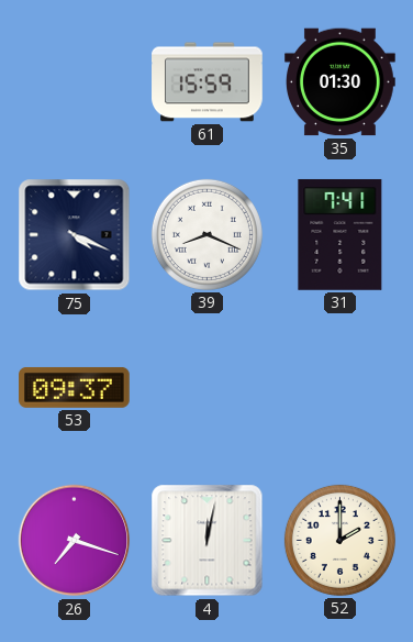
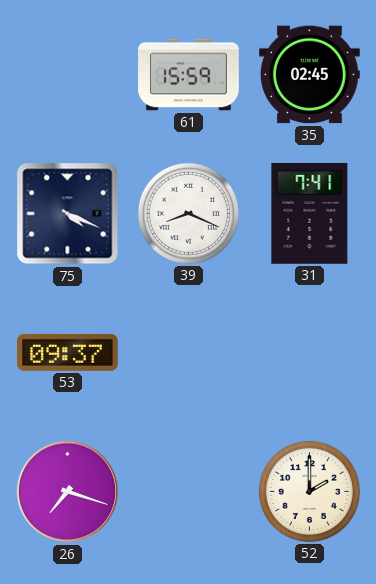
35: 01:30 -> 02:45 (310, 75)
4: 12:02 -> none (208, 541)
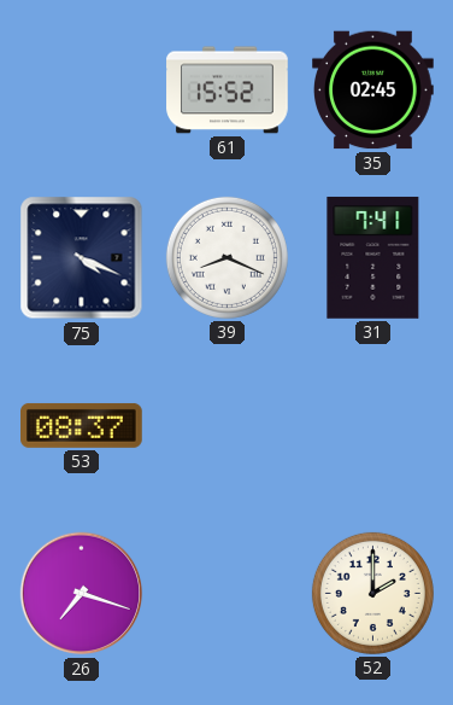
61: 15:59 -> 15:52 (228, 91)
53: 09:37 -> 08:37 (82, 425)
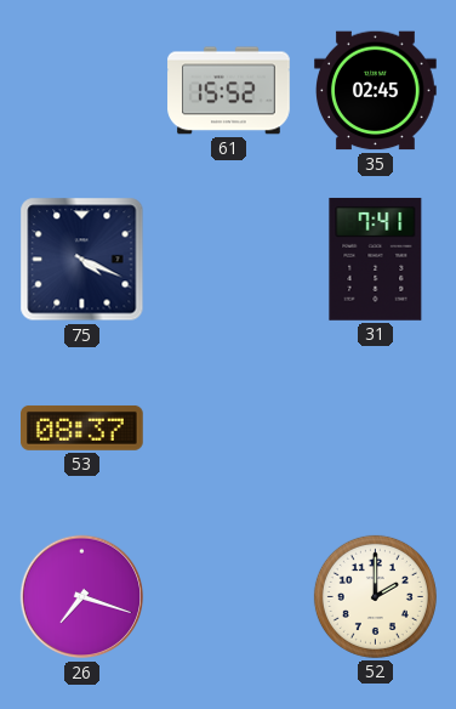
39: 8:19 -> none (226, 257)
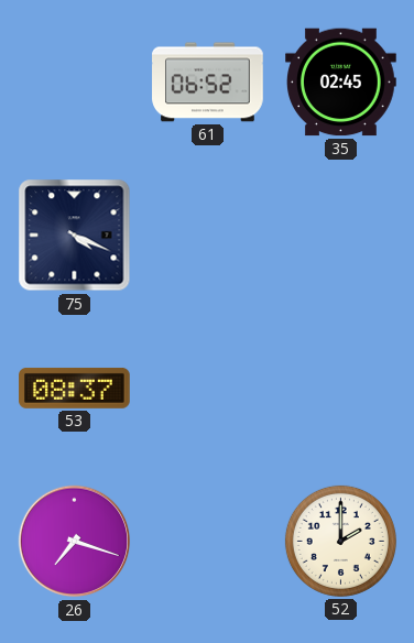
61: 15:52 -> 06:52 (208, 83)
31: 7:41 -> none (376, 260)
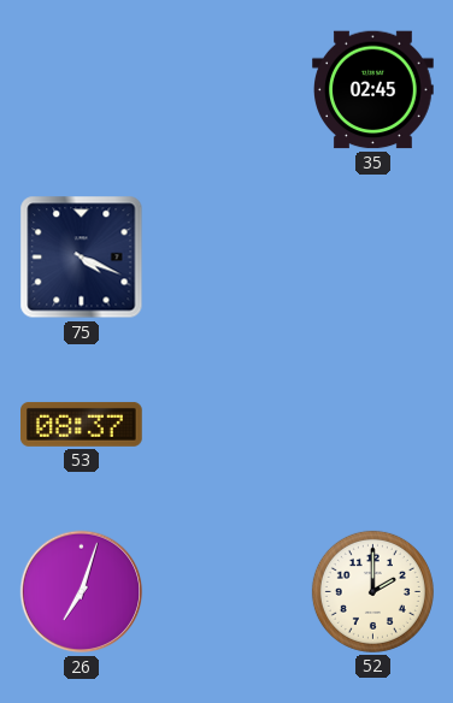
61: 06:52 -> none (208, 83)
26: 7:18 -> 7:03 (82, 592)
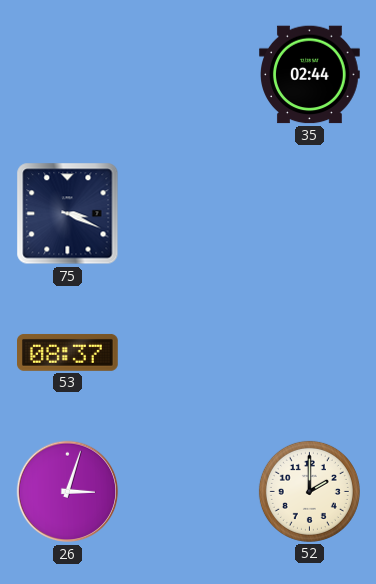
35: 02:45 -> 02:44 (310, 75)
75: 4:19 -> 3:19 (68, 214)
26: 7:03 -> 3:03 (68, 492)
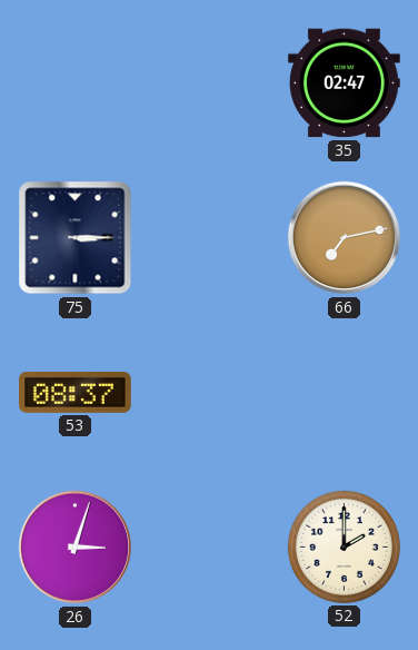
35: 02:44 -> 02:47 (345, 83)
75: 3:19 -> 3:15 (76, 238)
66: none -> 7:13 (345, 238)
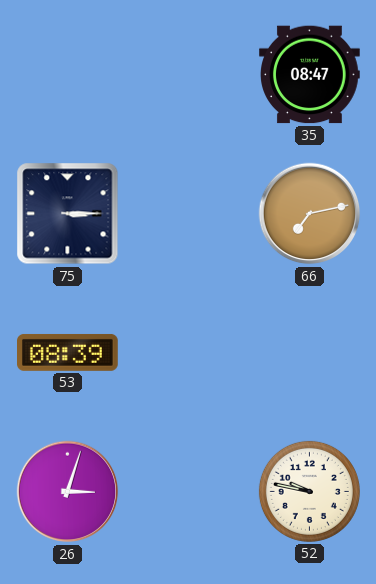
35: 02:47 -> 08:47 (310, 75)
53: 08:37 -> 08:39 (68, 352)
52: 2:00 -> 9:47 (309, 491)
